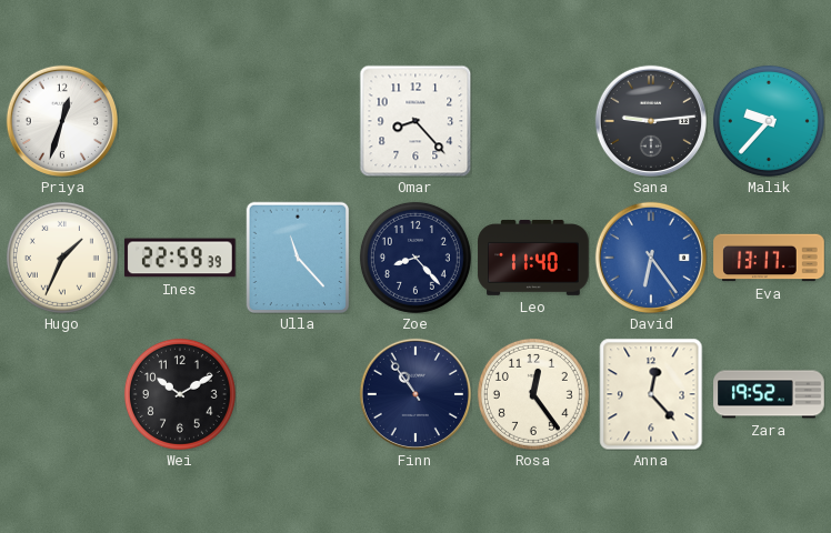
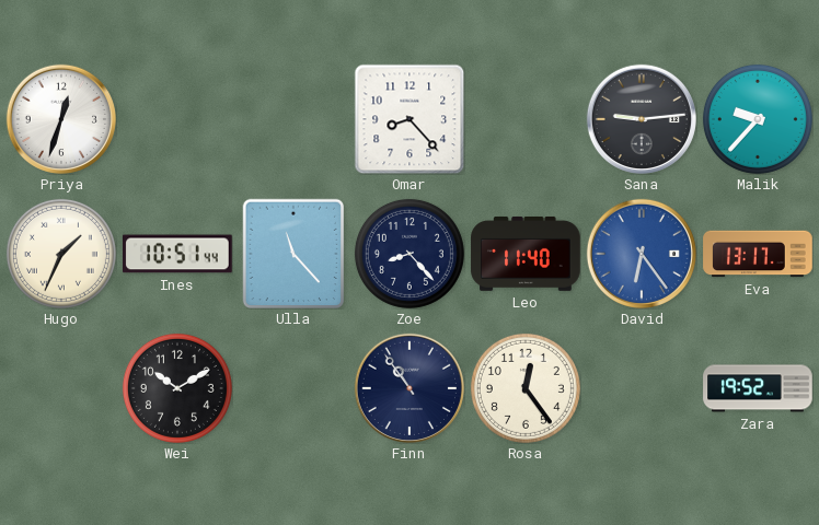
Ines: 22:59 -> 10:51 (177, 254)
Anna: 12:23 -> none (651, 394)
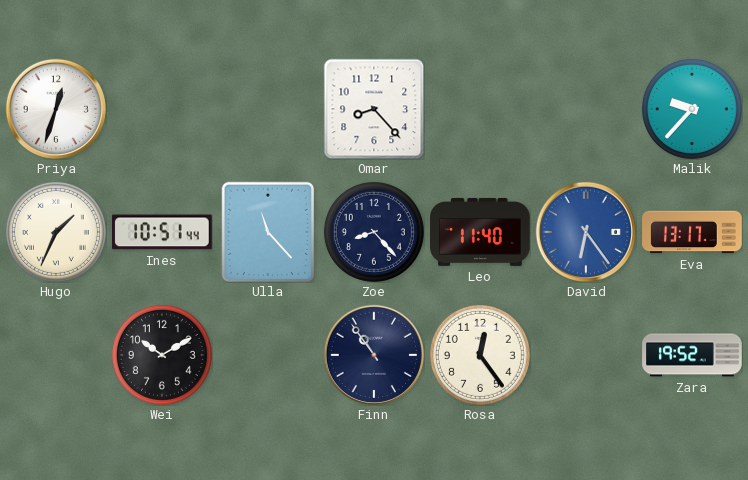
Sana: 9:14 -> none (642, 119)
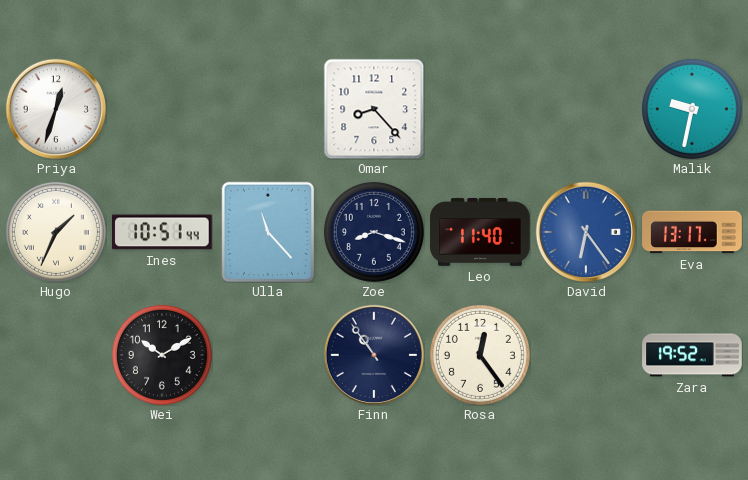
Malik: 9:37 -> 9:32 (692, 109)
Zoe: 8:23 -> 8:18 (374, 232)
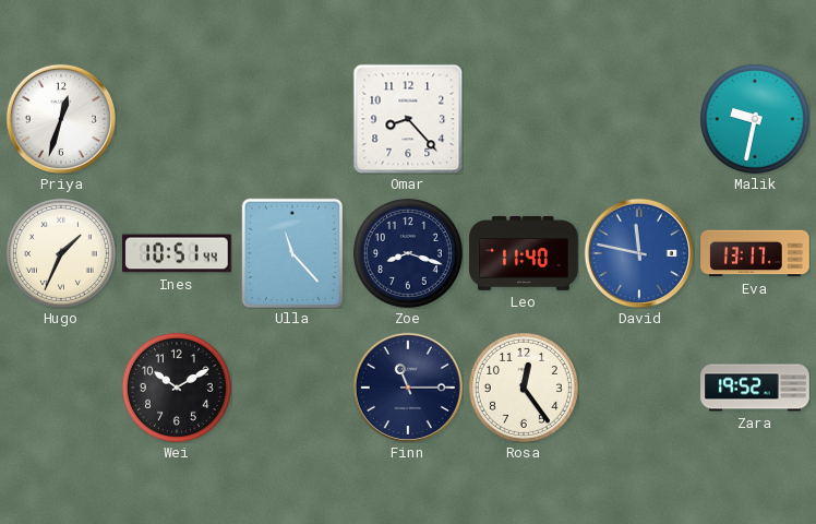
David: 6:24 -> 11:47 (639, 253)
Finn: 10:54 -> 11:15 (408, 388)
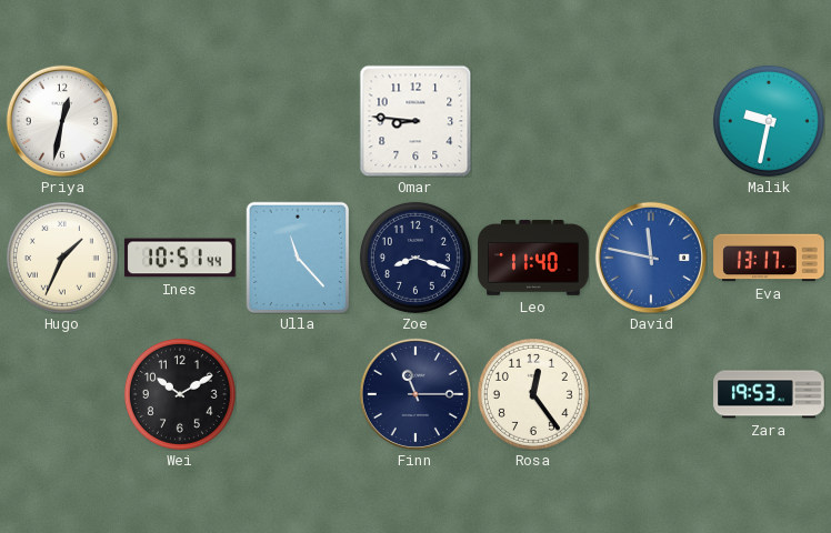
Priya: 12:33 -> 12:32 (62, 121)
Omar: 8:23 -> 8:46 (416, 121)
Zara: 19:52 -> 19:53 (769, 394)
